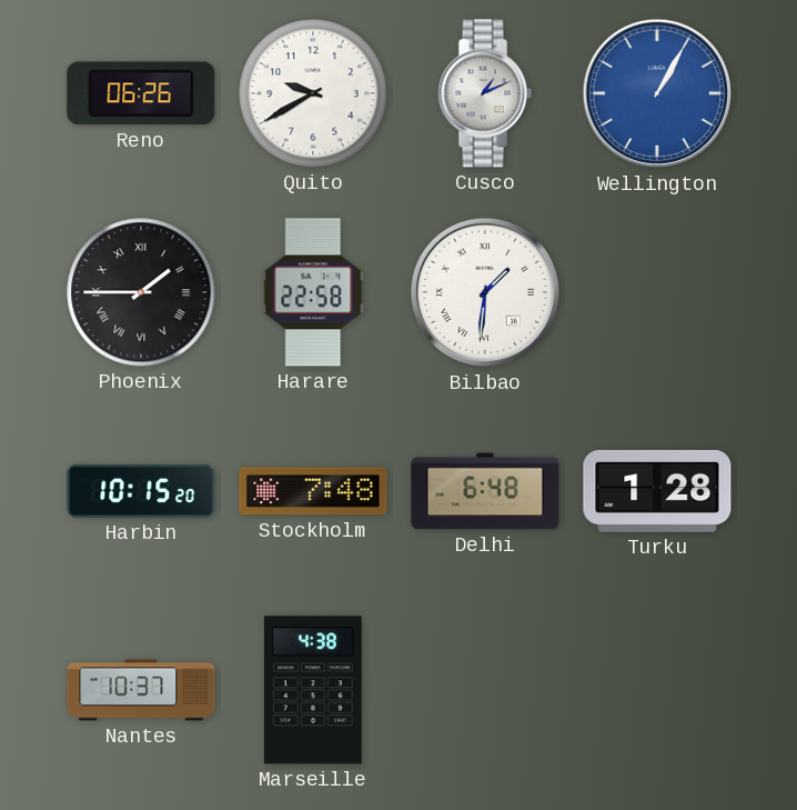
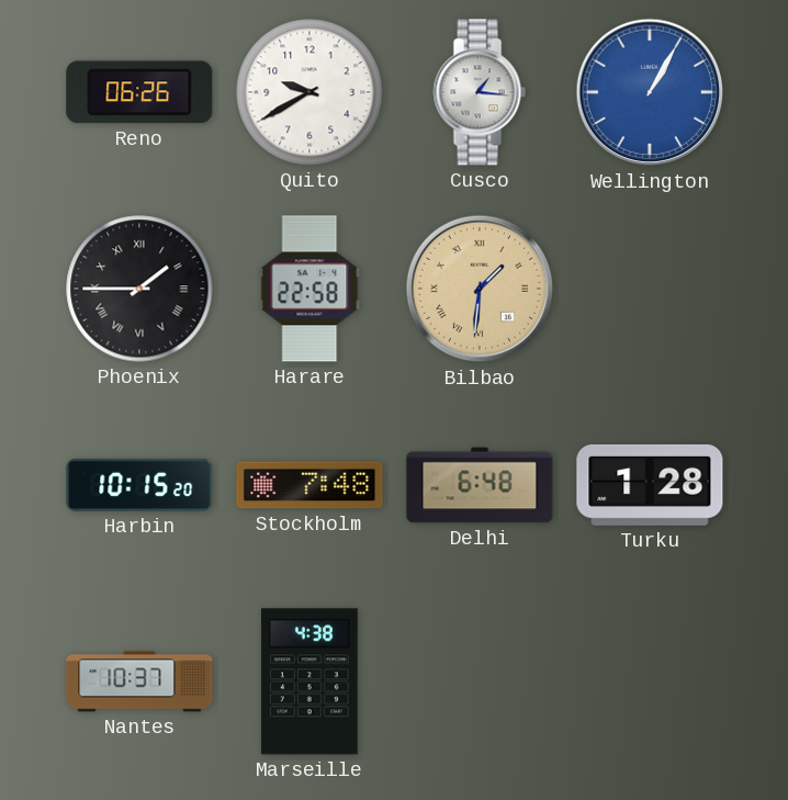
Cusco: 1:11 -> 1:16 (480, 92)
Bilbao dial: white -> champagne (480, 289)
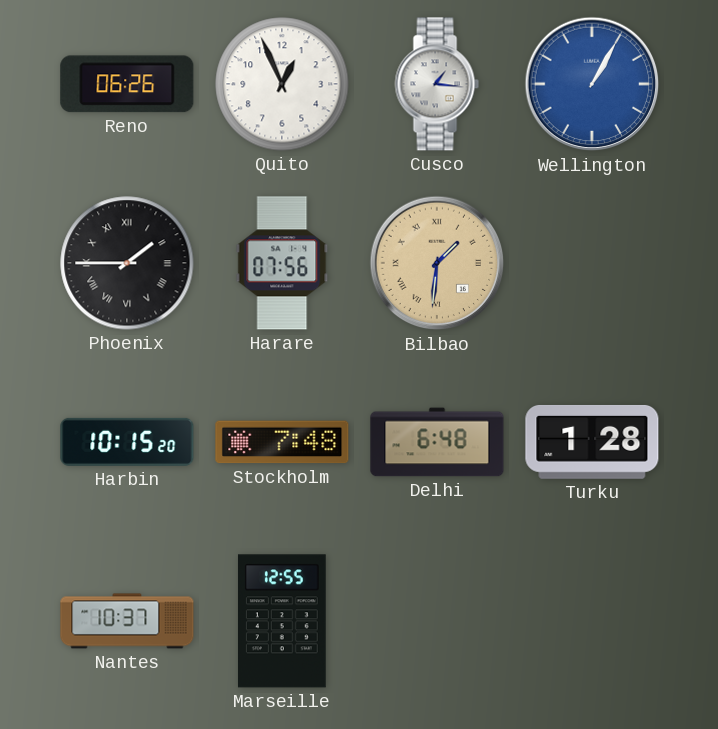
Quito: 9:40 -> 12:56 (282, 84)
Harare: 22:58 -> 07:56 (282, 263)
Marseille: 4:38 -> 12:55 (282, 621)
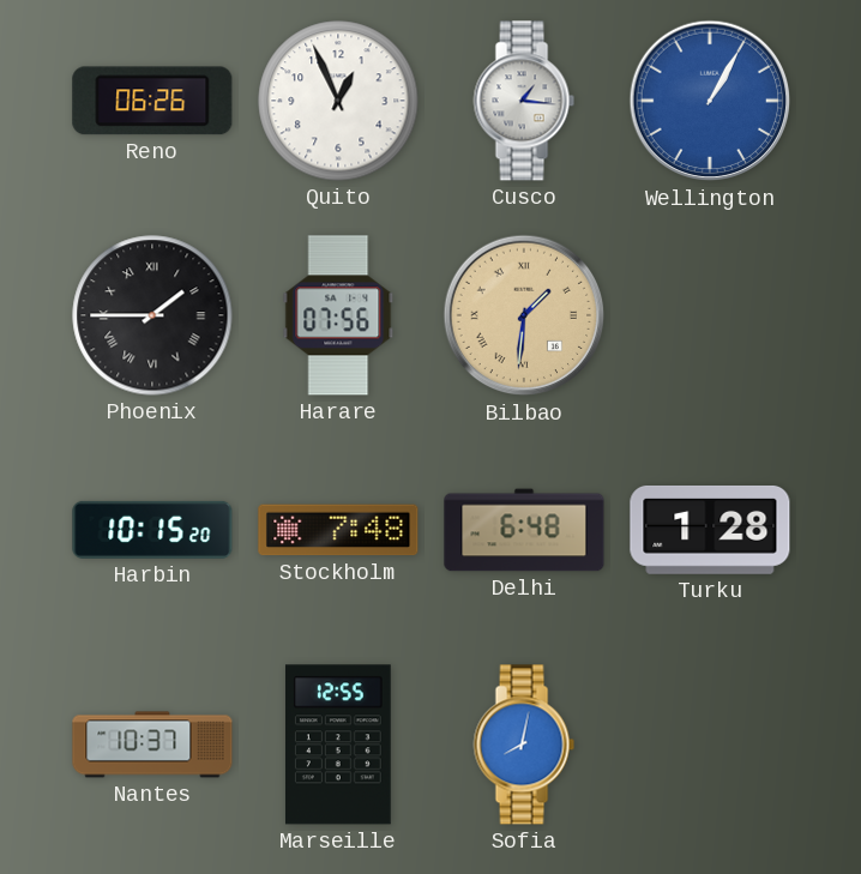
Sofia: none -> 8:02 (524, 745)
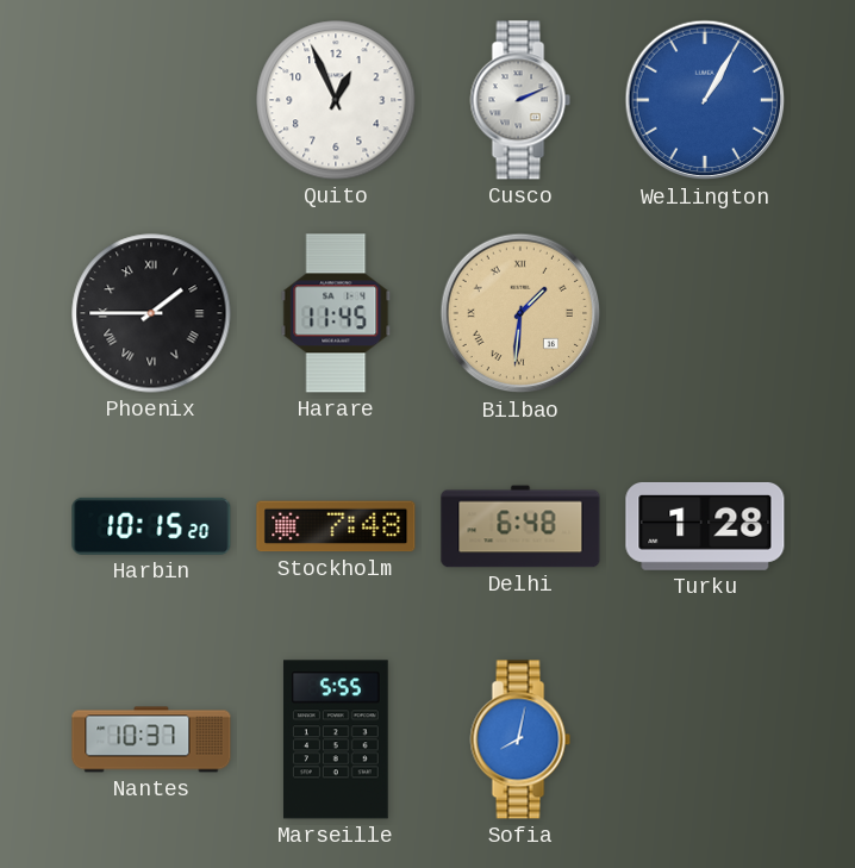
Reno: 06:26 -> none (152, 101)
Cusco: 1:16 -> 2:11 (520, 100)
Harare: 07:56 -> 11:45 (336, 313)
Marseille: 12:55 -> 5:55 (336, 739)
